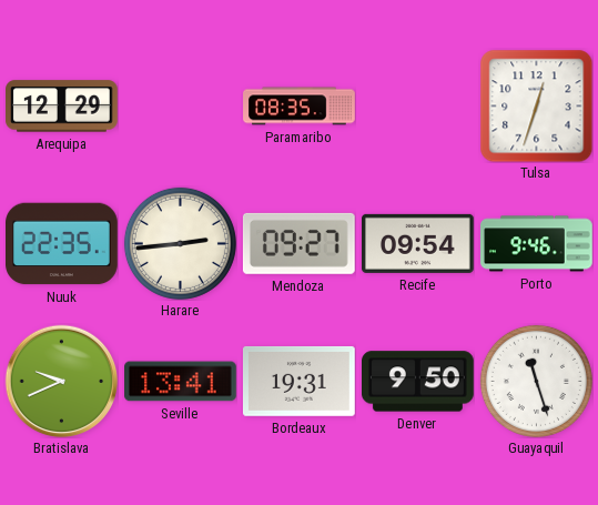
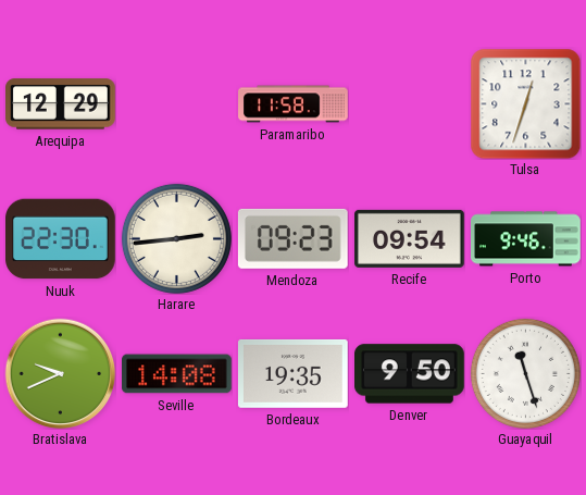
Paramaribo: 08:35 -> 11:58 (294, 104)
Nuuk: 22:35 -> 22:30 (61, 239)
Mendoza: 09:27 -> 09:23 (292, 238)
Seville: 13:41 -> 14:08 (177, 374)
Bordeaux: 19:31 -> 19:35 (294, 373)
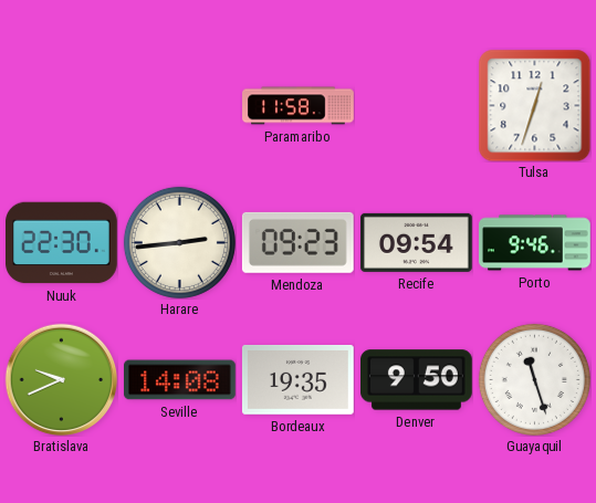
Arequipa: 12:29 -> none (61, 104)
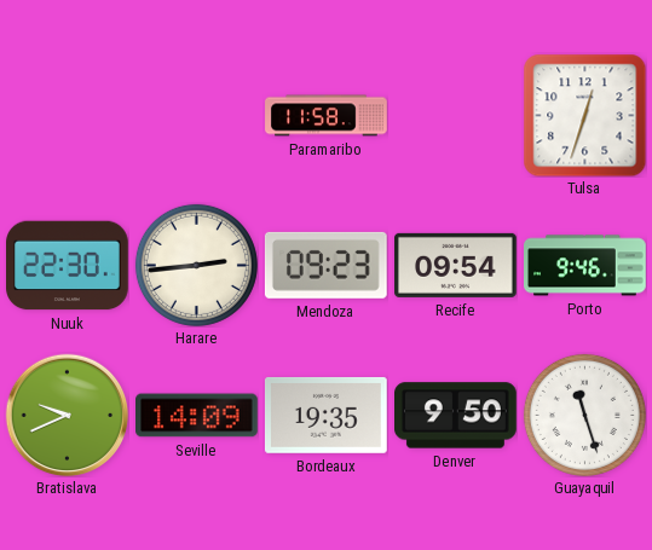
Seville: 14:08 -> 14:09 (197, 416)
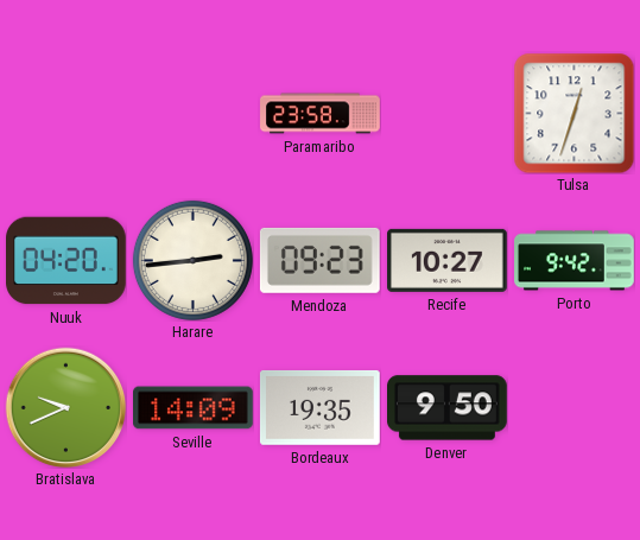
Paramaribo: 11:58 -> 23:58 (321, 114)
Nuuk: 22:30 -> 04:20 (66, 261)
Recife: 09:54 -> 10:27 (448, 260)
Porto: 9:46 -> 9:42 (575, 261)
Guayaquil: 11:27 -> none (584, 415)
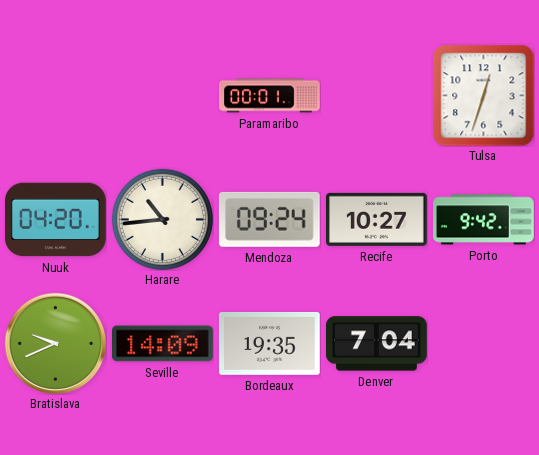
Paramaribo: 23:58 -> 00:01 (270, 96)
Harare: 2:44 -> 10:44 (162, 219)
Mendoza: 09:23 -> 09:24 (269, 219)
Denver: 9:50 -> 7:04 (377, 344)
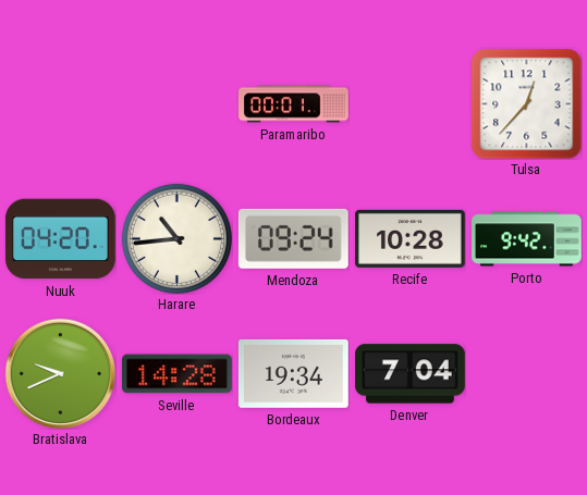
Tulsa: 12:33 -> 12:37 (526, 103)
Recife: 10:27 -> 10:28 (411, 238)
Seville: 14:09 -> 14:28 (178, 374)
Bordeaux: 19:35 -> 19:34 (294, 373)
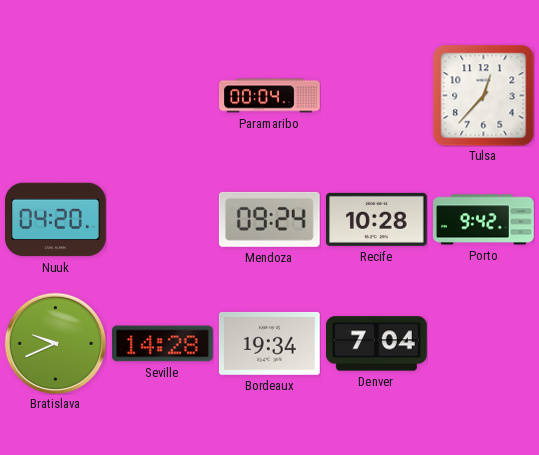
Paramaribo: 00:01 -> 00:04 (270, 96)
Harare: 10:44 -> none (176, 238)
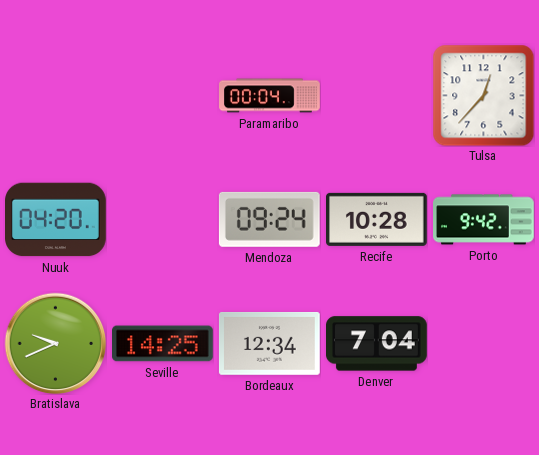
Seville: 14:28 -> 14:25 (163, 344)
Bordeaux: 19:34 -> 12:34 (270, 343)
